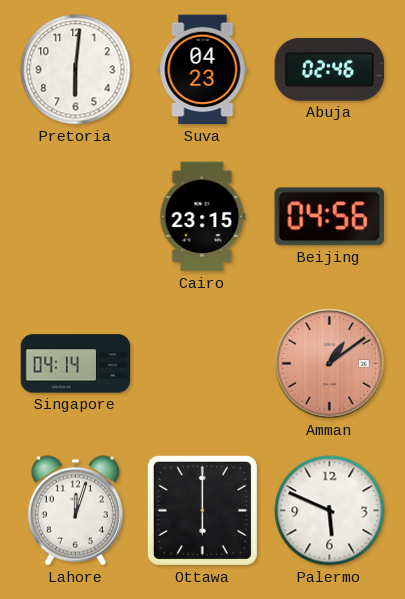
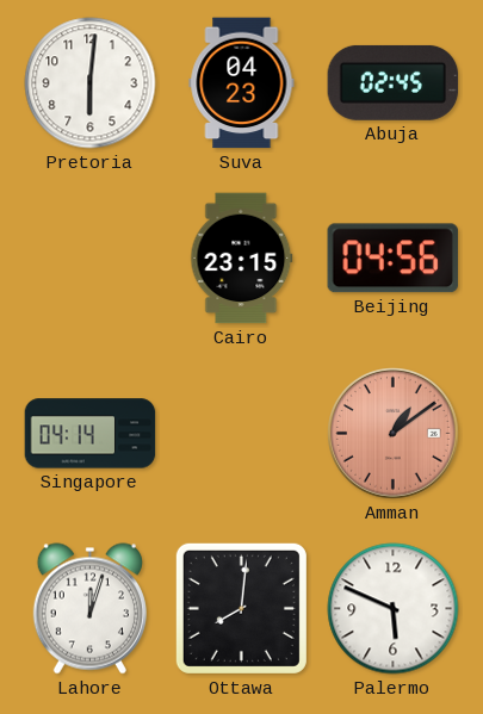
Abuja: 02:46 -> 02:45 (394, 82)
Ottawa: 6:00 -> 8:01 (241, 608)
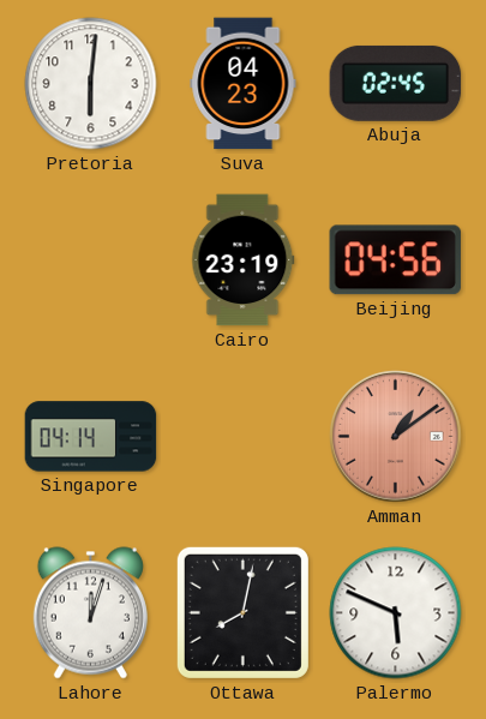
Cairo: 23:15 -> 23:19 (244, 260)
Ottawa: 8:01 -> 8:02 (242, 612)
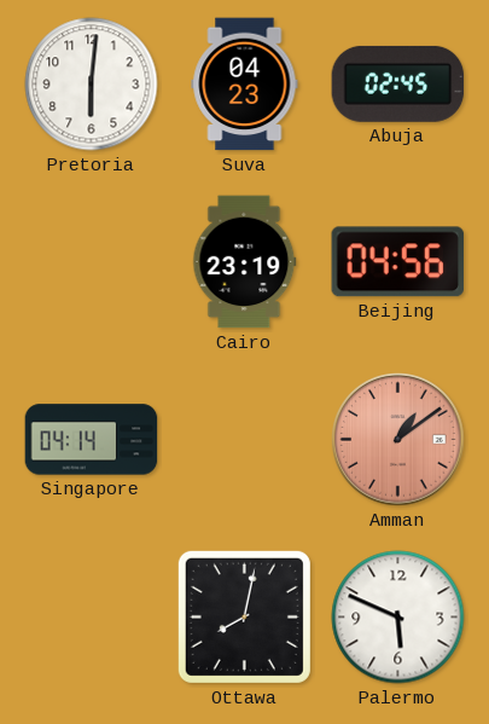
Lahore: 12:03 -> none (90, 613)
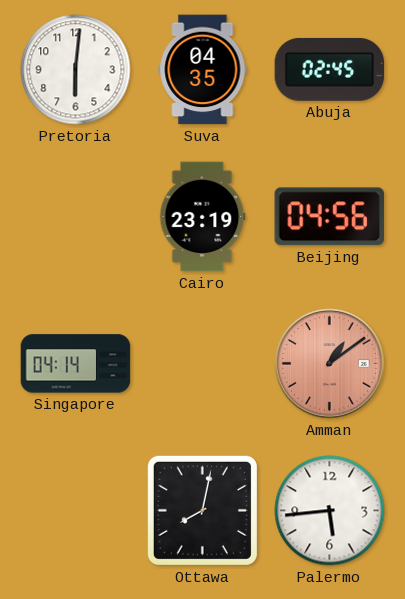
Suva: 04:23 -> 04:35 (203, 70)
Palermo: 5:49 -> 5:44 (330, 511)
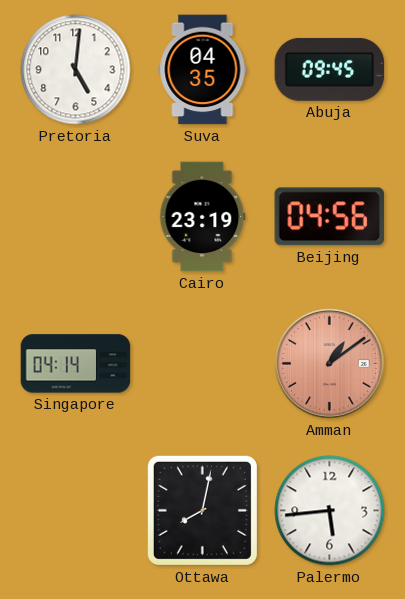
Pretoria: 6:01 -> 5:01 (76, 70)
Abuja: 02:45 -> 09:45 (330, 69)
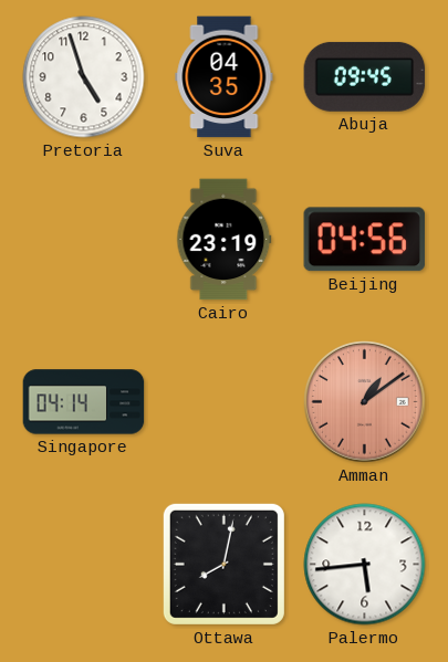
Pretoria: 5:01 -> 4:57 (84, 77)
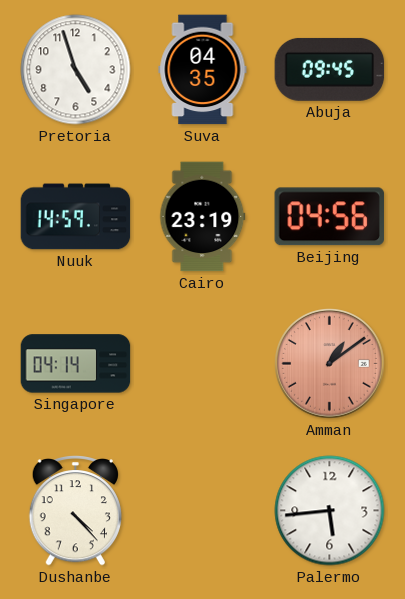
Nuuk: none -> 14:59 (76, 217)
Dushanbe: none -> 4:23 (75, 511)
Ottawa: 8:02 -> none (223, 564)
